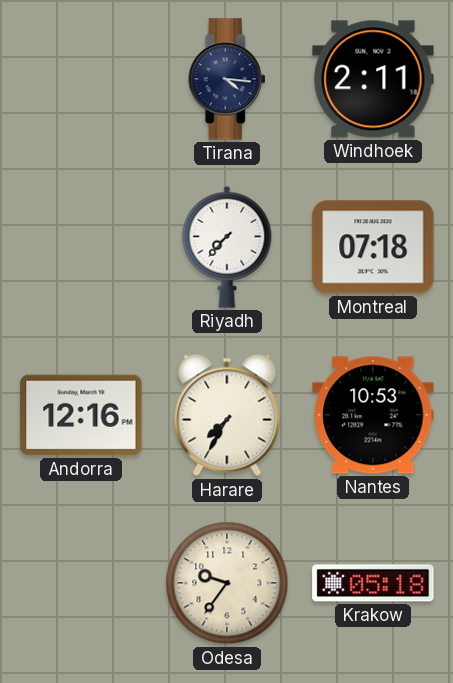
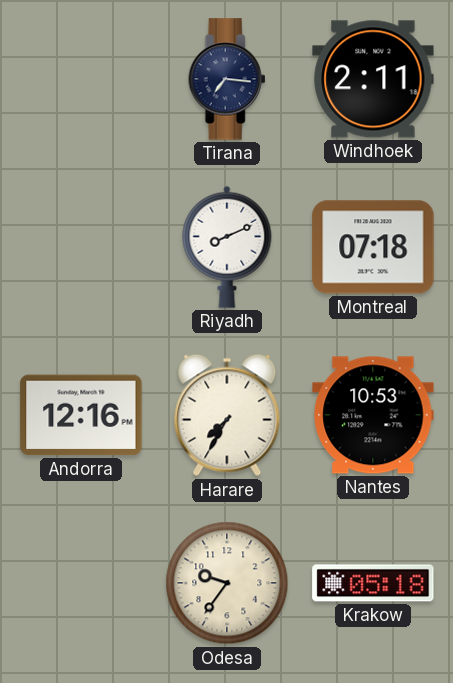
Tirana: 4:16 -> 7:16 (227, 79)
Riyadh: 7:37 -> 8:11 (227, 247)
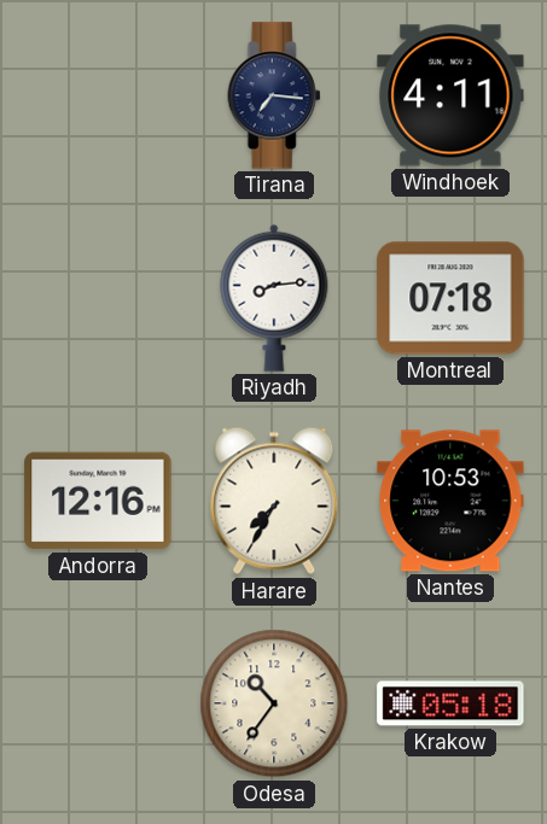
Windhoek: 2:11 -> 4:11 (450, 95)
Riyadh: 8:11 -> 8:14 (274, 298)
Odesa: 9:36 -> 10:36 (274, 703)
